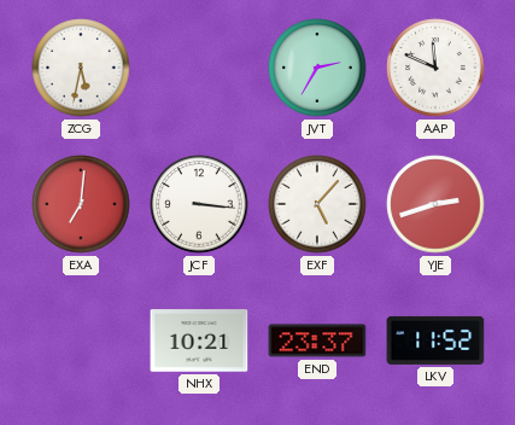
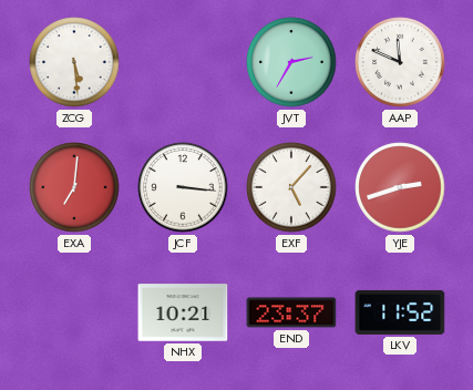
ZCG: 5:32 -> 5:29 (74, 62)
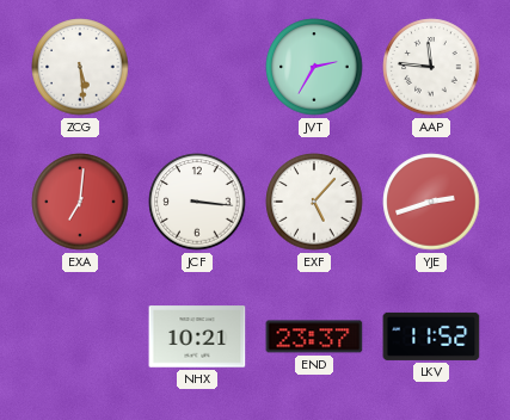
AAP: 11:49 -> 11:46 (431, 67)
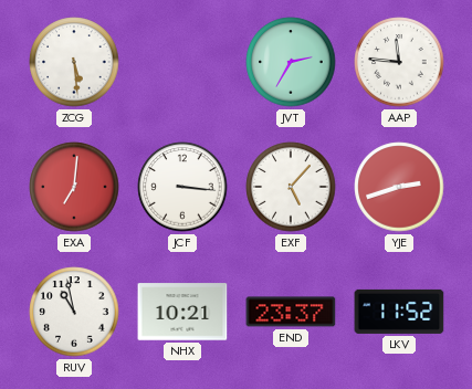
RUV: none -> 10:58 (74, 312)
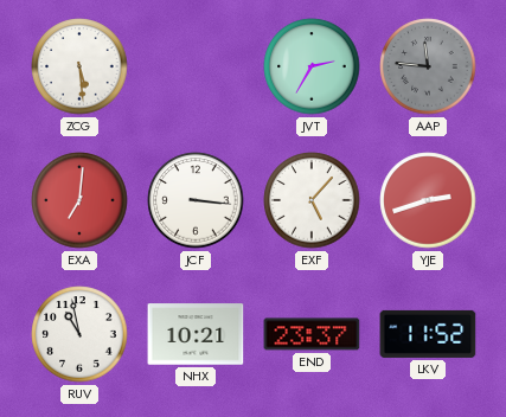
AAP dial: white -> grey (428, 66)
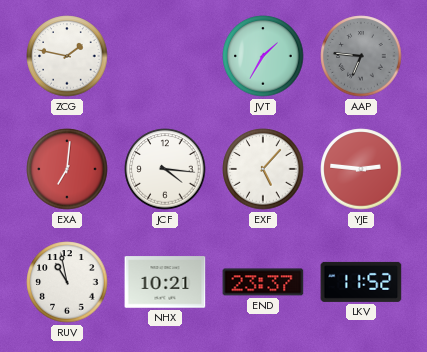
ZCG: 5:29 -> 1:47 (67, 56)
JVT: 2:35 -> 1:35 (263, 56)
AAP: 11:46 -> 6:46 (361, 56)
JCF: 3:16 -> 4:16 (165, 169)
YJE: 2:42 -> 2:46 (361, 169)
